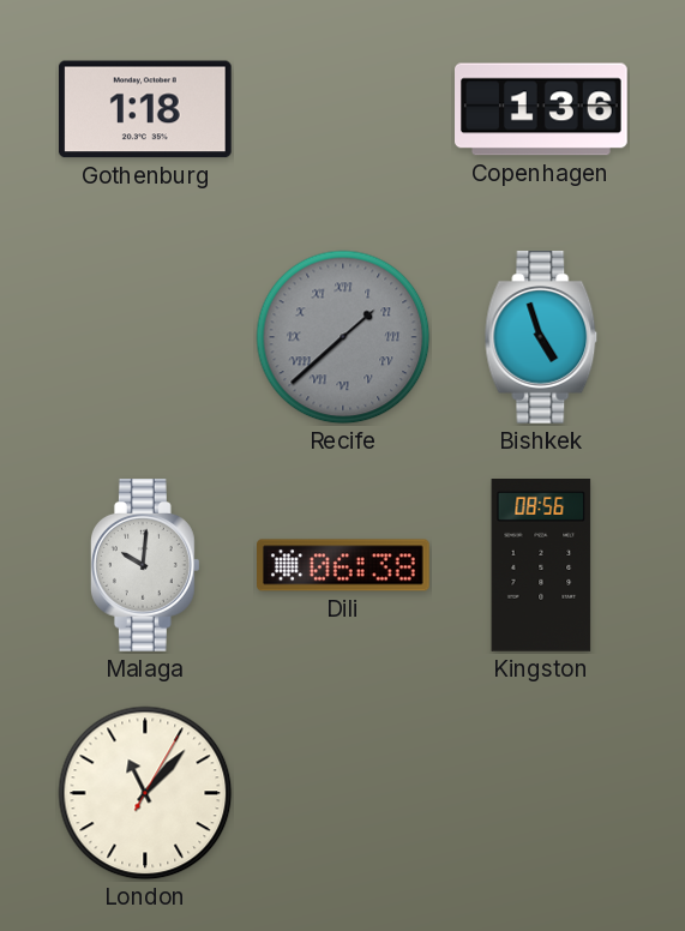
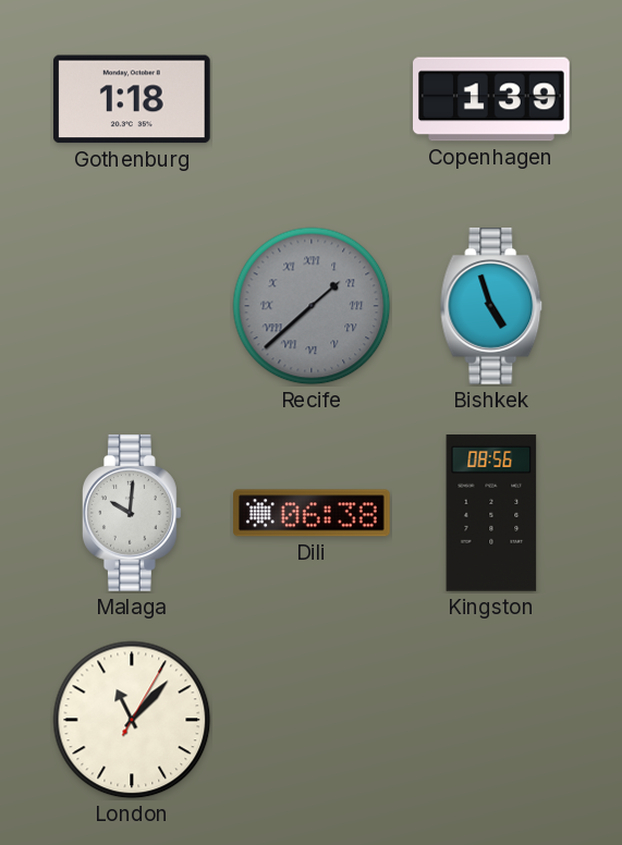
Copenhagen: 1:36 -> 1:39 (492, 99)
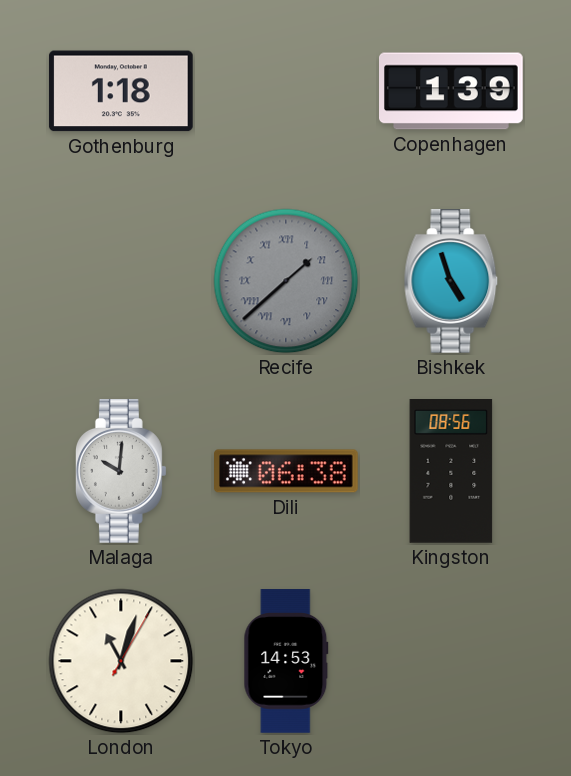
London: 11:07 -> 11:03 (121, 661)
Tokyo: none -> 14:53 (286, 661)
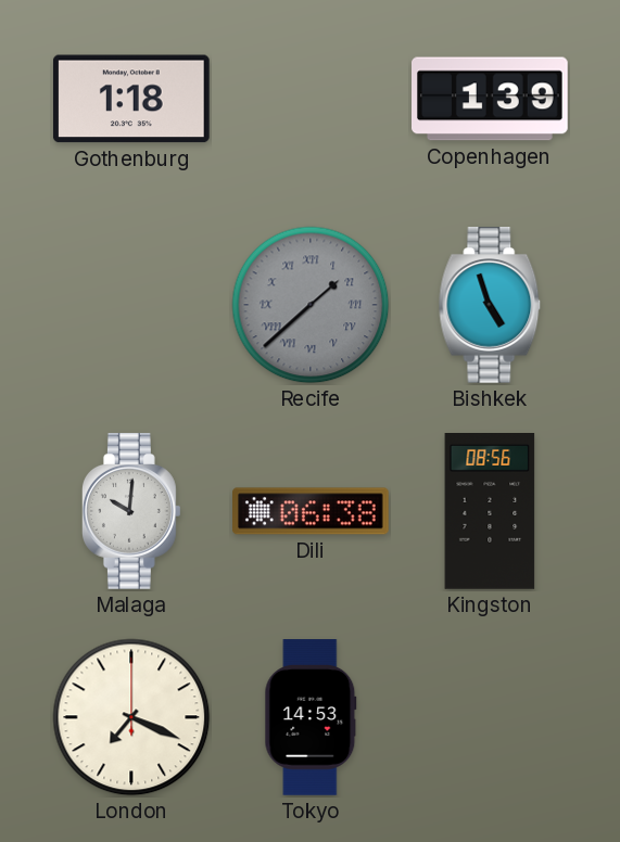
London: 11:03 -> 7:19 (131, 717)
